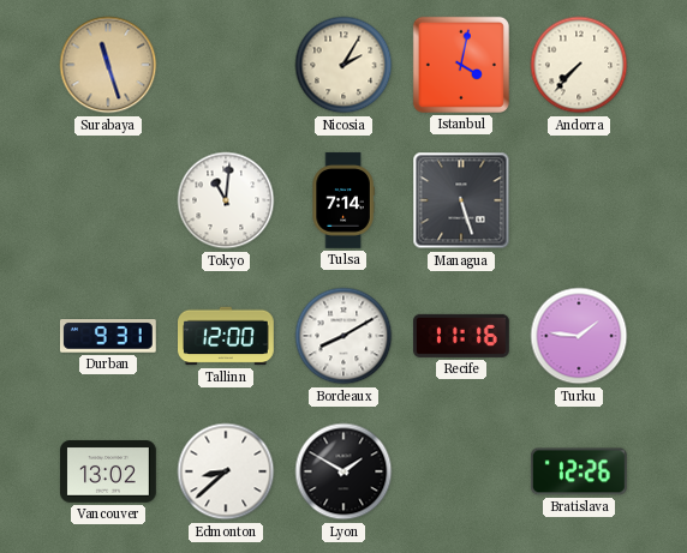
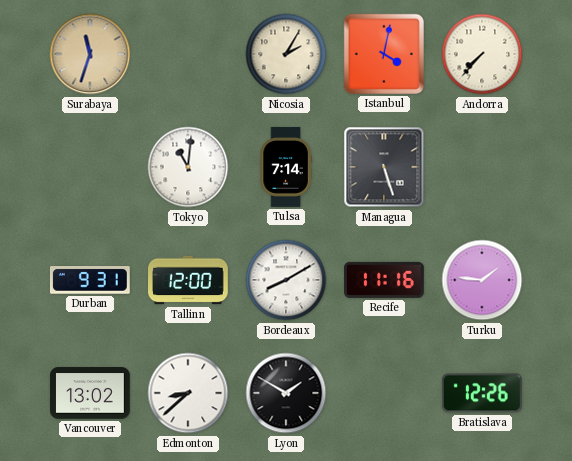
Surabaya: 11:27 -> 11:33 (90, 54)
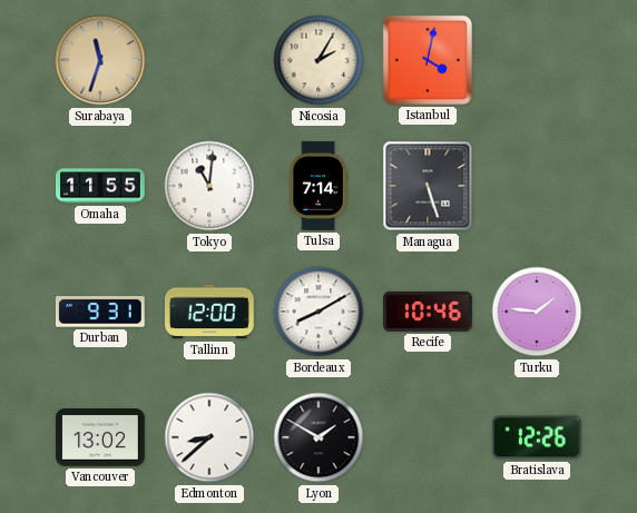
Andorra: 7:37 -> none (482, 54)
Omaha: none -> 11:55 (101, 186)
Recife: 11:16 -> 10:46 (429, 312)
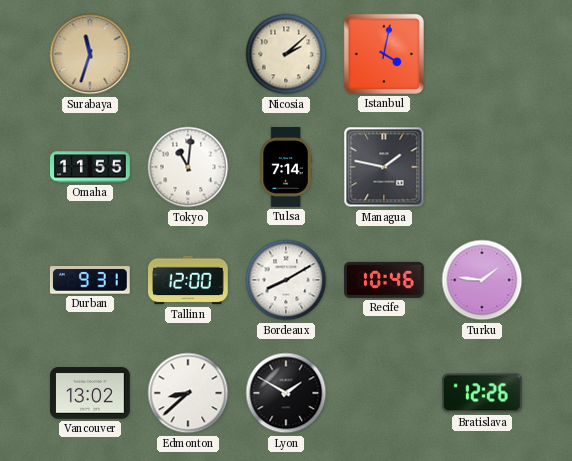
Nicosia: 2:05 -> 2:08 (286, 54)
Managua: 5:27 -> 1:47 (384, 167)
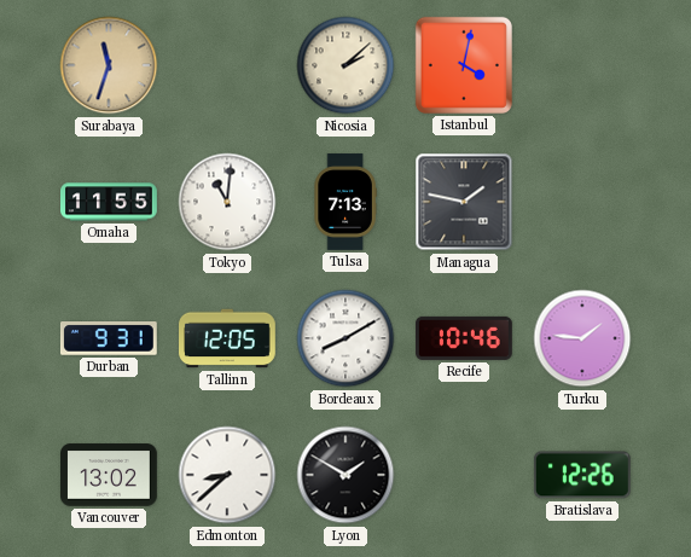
Tulsa: 7:14 -> 7:13 (345, 202)
Tallinn: 12:00 -> 12:05 (228, 338)
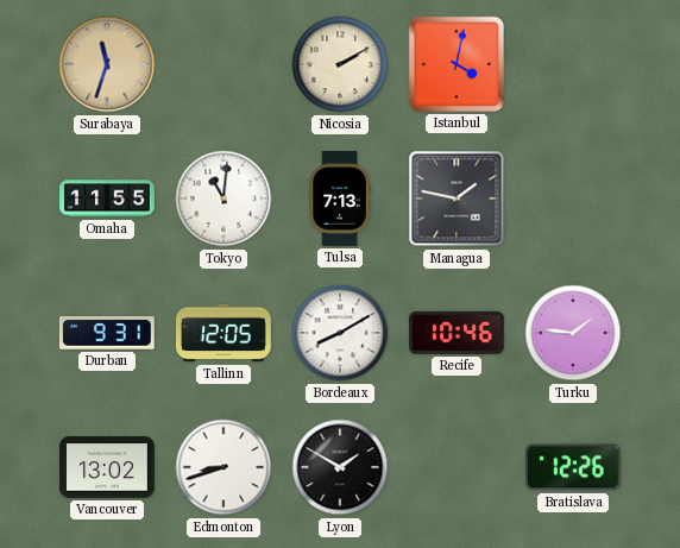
Nicosia: 2:08 -> 2:10 (340, 64)
Edmonton: 8:38 -> 8:42 (223, 467)
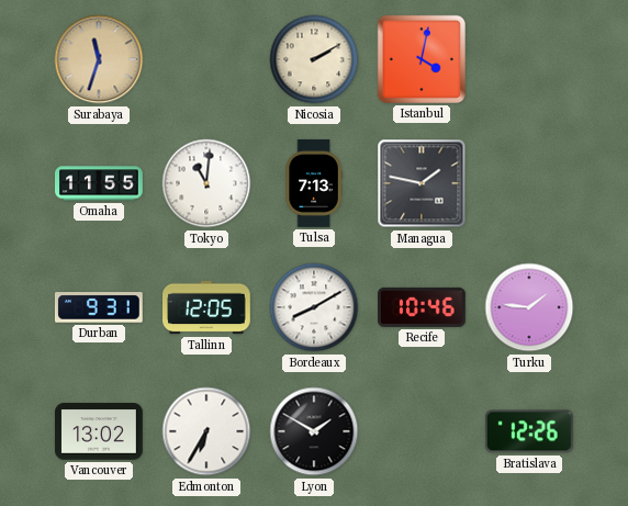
Edmonton: 8:42 -> 6:35 (206, 431)
